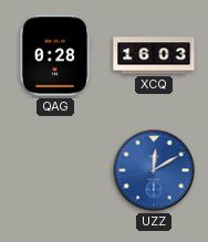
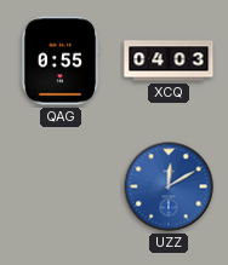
QAG: 0:28 -> 0:55 (61, 61)
XCQ: 16:03 -> 04:03 (169, 61)
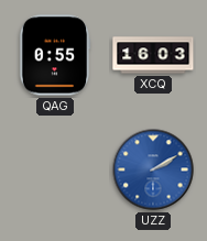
XCQ: 04:03 -> 16:03 (153, 55)
UZZ: 12:10 -> 2:10 (153, 169)
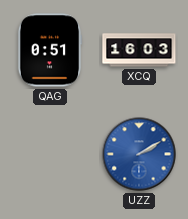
QAG: 0:55 -> 0:51 (50, 50)
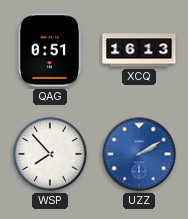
XCQ: 16:03 -> 16:13 (139, 50)
WSP: none -> 7:53 (50, 154)
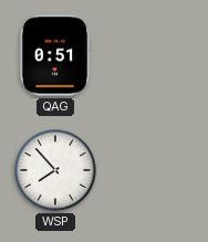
XCQ: 16:13 -> none (139, 50)
UZZ: 2:10 -> none (139, 154)
